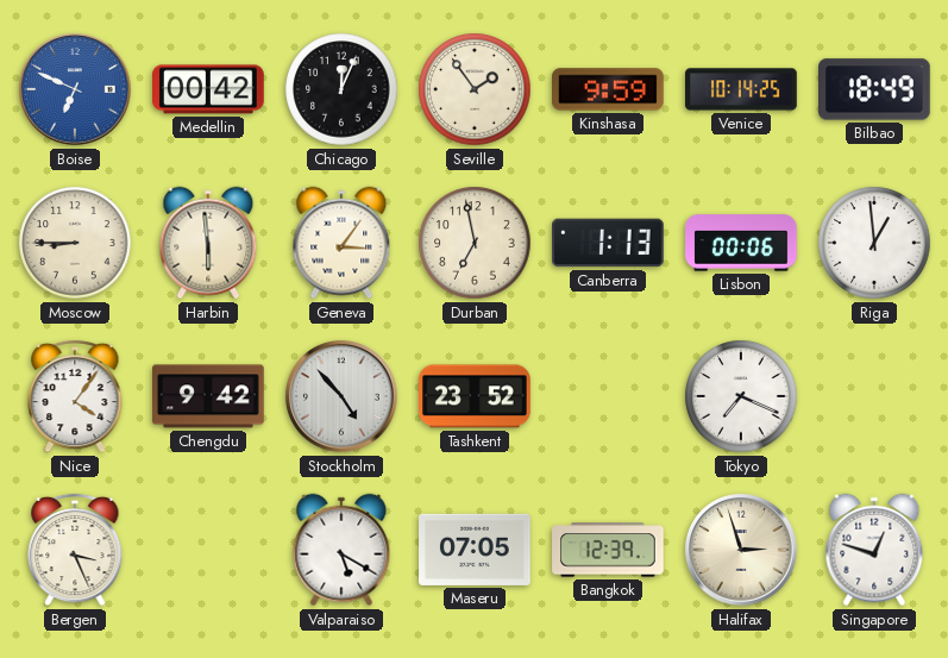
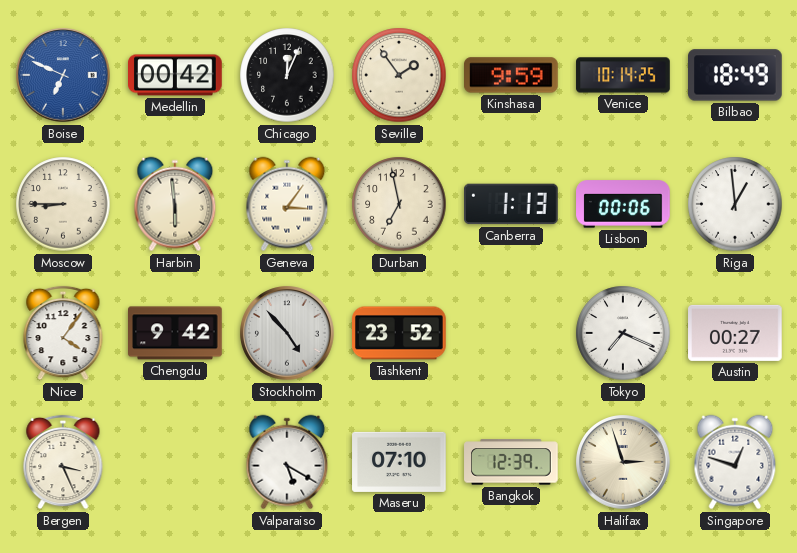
Austin: none -> 00:27 (735, 333)
Maseru: 07:05 -> 07:10 (399, 462)
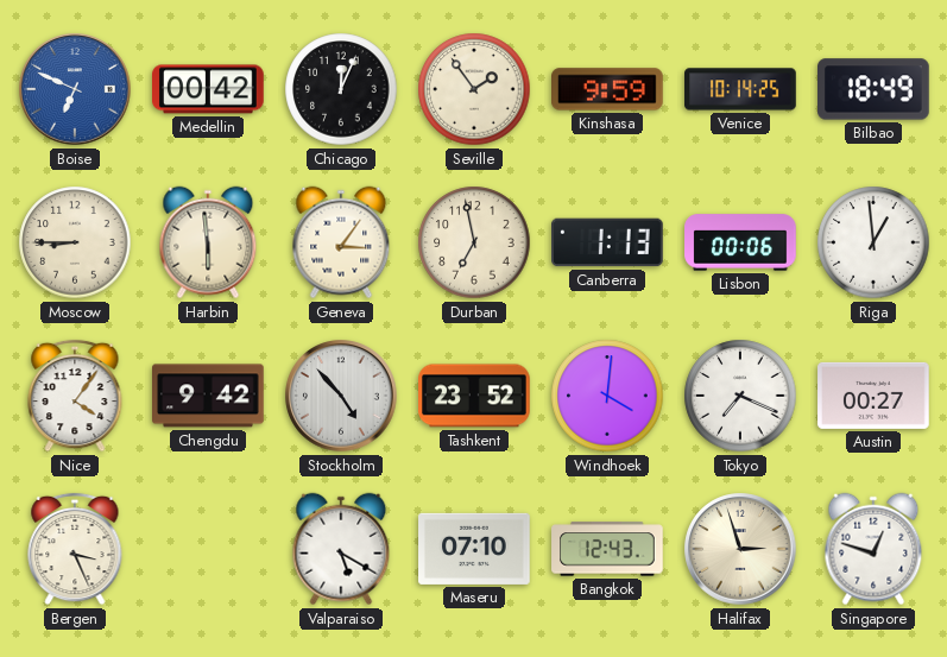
Windhoek: none -> 4:01 (607, 396)
Bangkok: 12:39 -> 12:43 (607, 549)
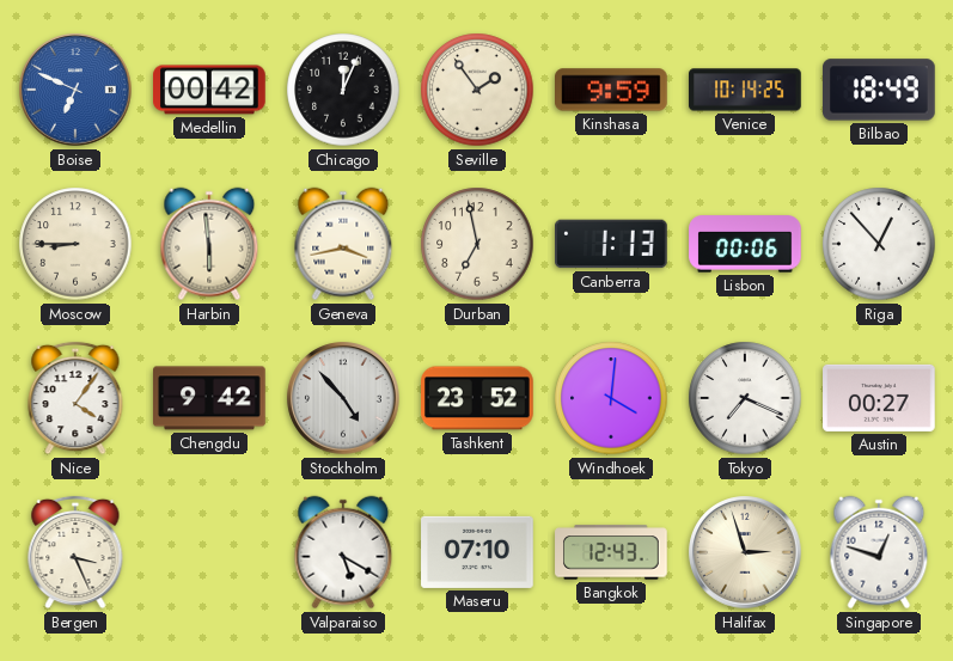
Geneva: 3:06 -> 3:43 (343, 244)
Riga: 12:59 -> 12:53 (879, 244)
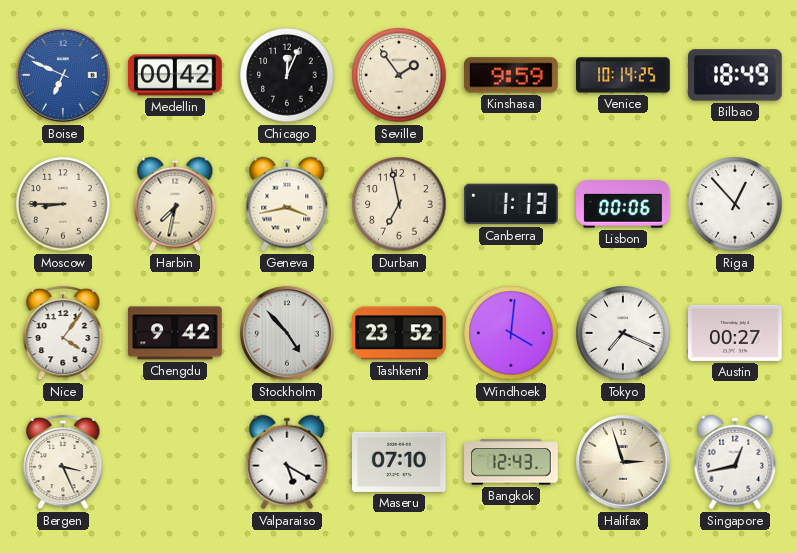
Harbin: 5:59 -> 7:32 (175, 204)
Singapore: 12:48 -> 12:43 (735, 462)
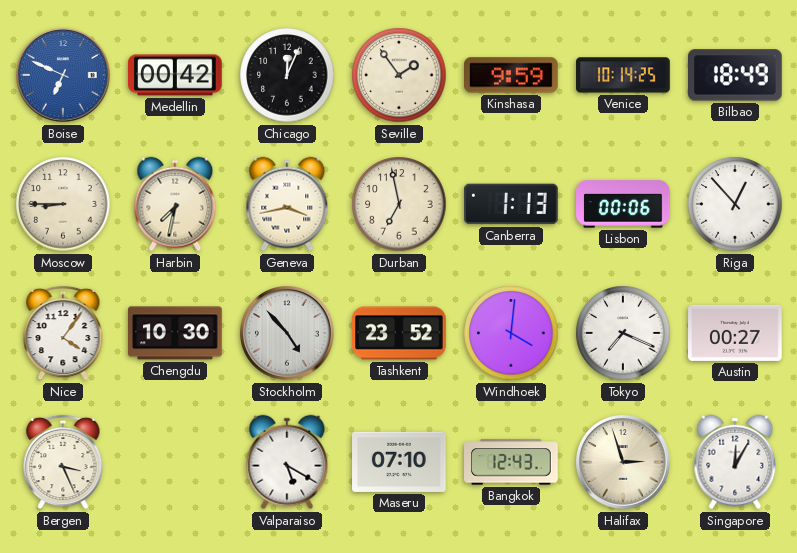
Chengdu: 9:42 -> 10:30 (176, 333)
Singapore: 12:43 -> 12:05 (735, 462)
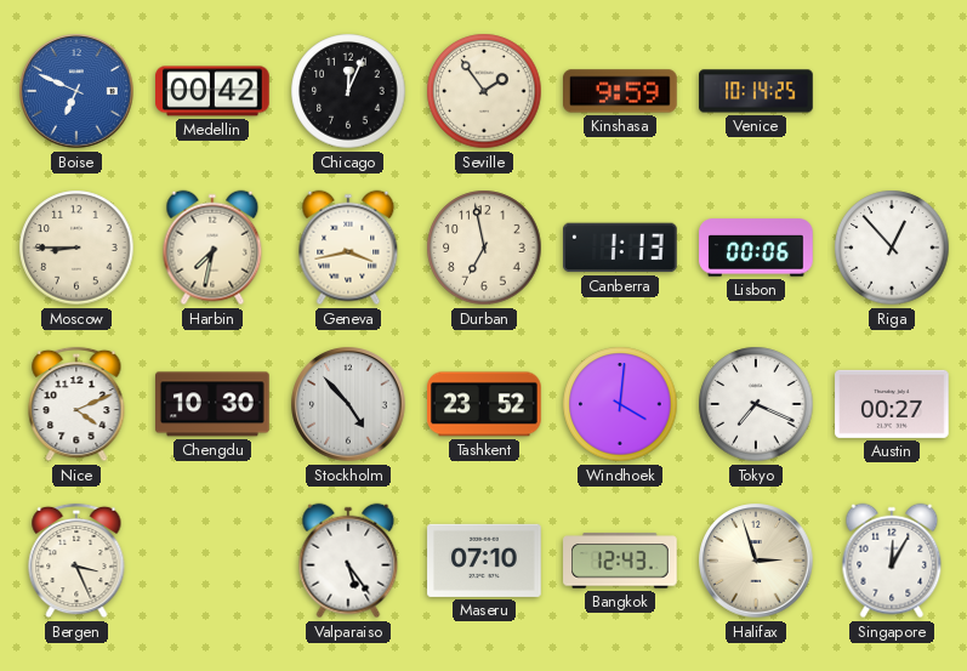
Bilbao: 18:49 -> none (736, 75)
Nice: 4:06 -> 4:11 (76, 404)
Valparaiso: 5:20 -> 5:24 (348, 561)
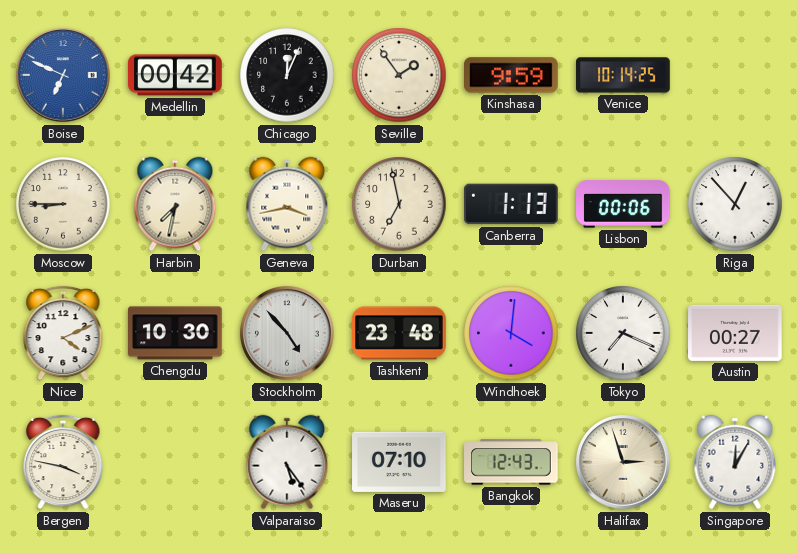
Tashkent: 23:52 -> 23:48 (400, 333)
Bergen: 3:26 -> 3:47 (63, 462)
